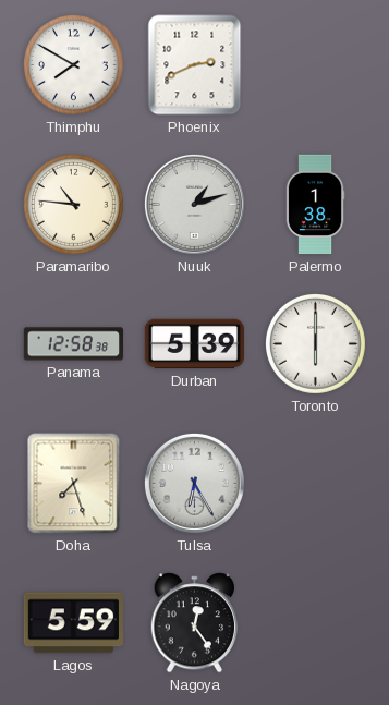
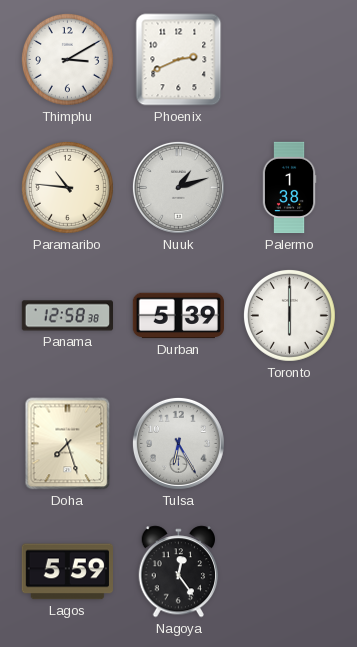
Thimphu: 7:50 -> 3:10 (67, 59)
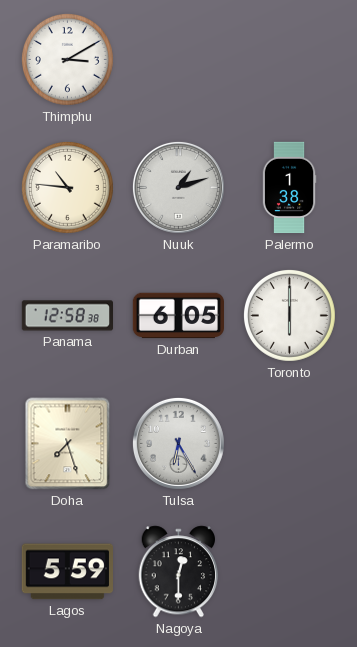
Phoenix: 2:41 -> none (179, 60)
Durban: 5:39 -> 6:05 (178, 316)
Nagoya: 12:24 -> 12:30 (179, 572)
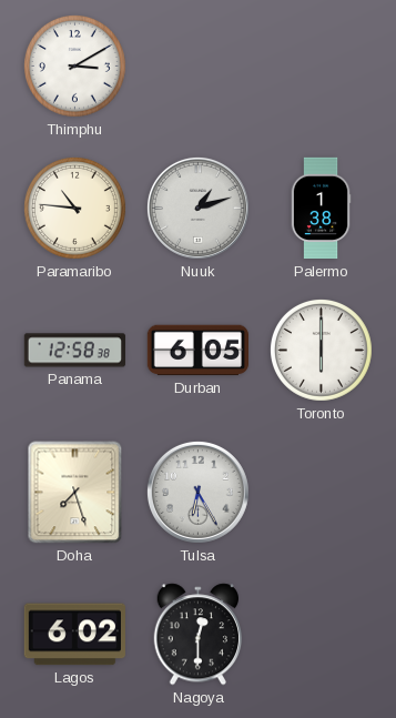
Lagos: 5:59 -> 6:02 (74, 635)
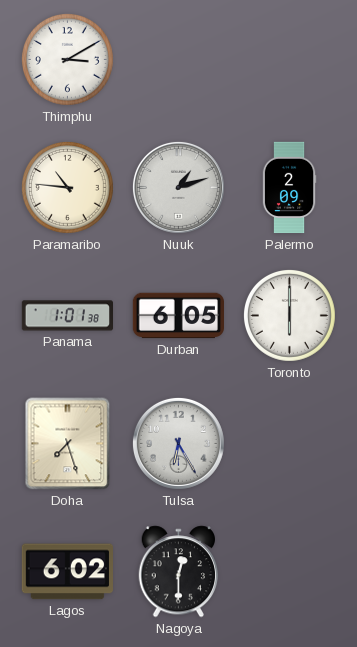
Palermo: 1:38 -> 2:09 (289, 188)
Panama: 12:58 -> 1:01 (67, 316)
